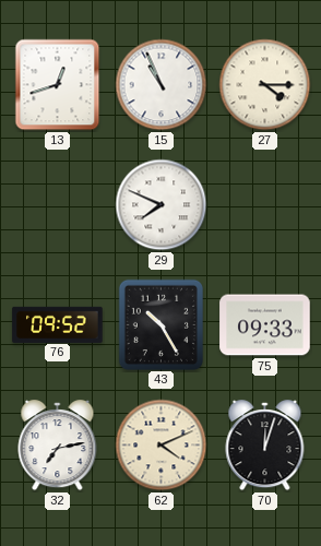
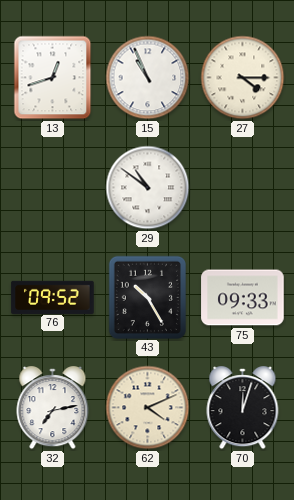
29: 7:49 -> 10:51 (148, 188)
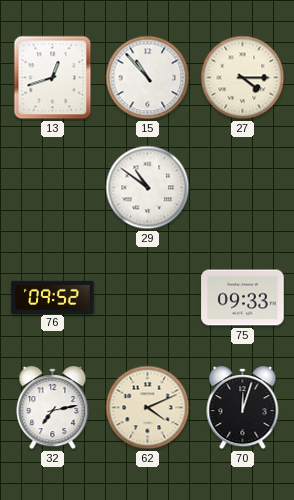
15: 10:56 -> 10:53 (148, 78)
43: 10:25 -> none (147, 297)
